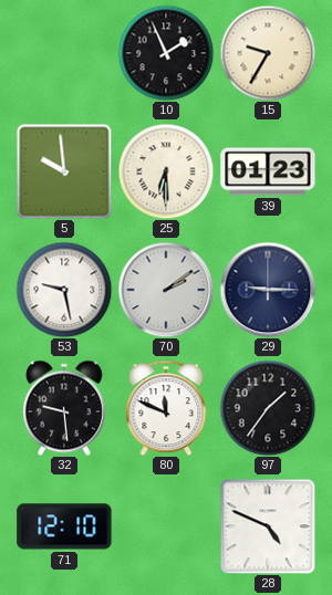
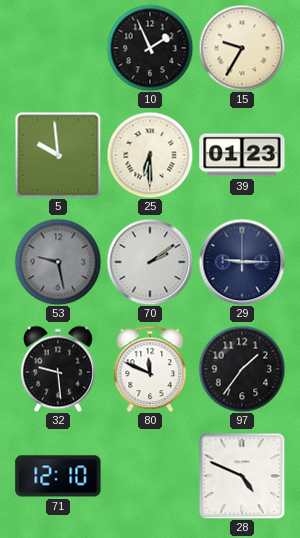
53 dial: white -> grey (58, 262)
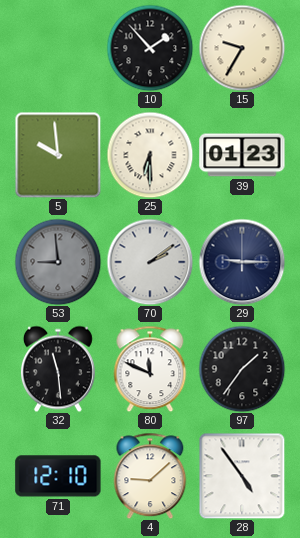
10: 1:56 -> 1:53 (150, 48)
53: 9:28 -> 8:59 (58, 262)
32: 9:29 -> 11:29 (58, 369)
4: none -> 9:08 (150, 476)
28: 4:49 -> 4:54 (242, 476)
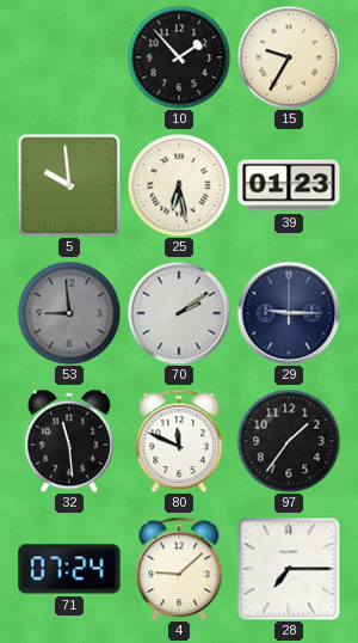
25: 6:30 -> 6:28 (179, 185)
71: 12:10 -> 07:24 (69, 569)
28: 4:54 -> 7:15 (289, 569)
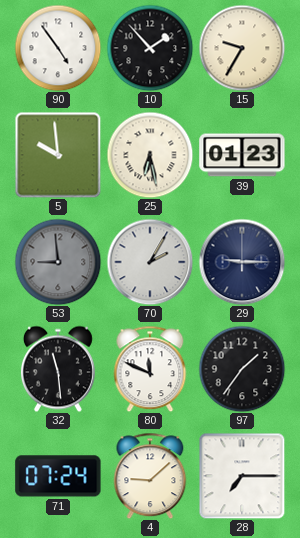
90: none -> 4:54 (58, 48)
70: 2:09 -> 2:05 (150, 262)
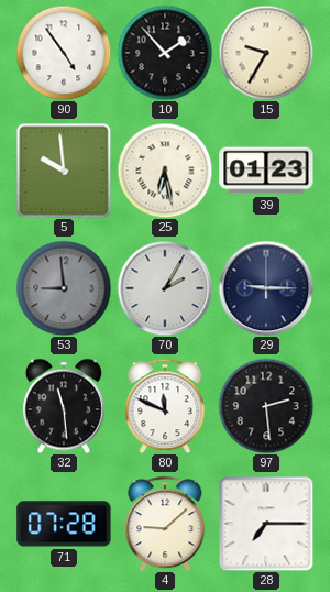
97: 1:36 -> 2:29 (266, 406)
71: 07:24 -> 07:28 (64, 524)
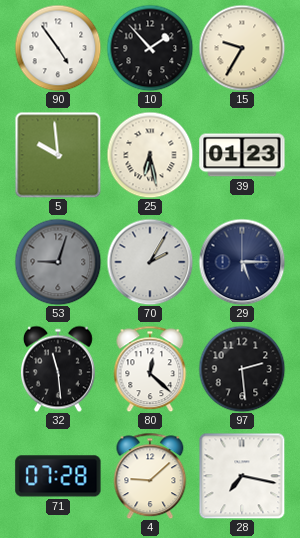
53: 8:59 -> 9:03 (58, 262)
29: 9:15 -> 5:15 (242, 262)
80: 11:49 -> 12:22 (150, 369)
28: 7:15 -> 7:17 (242, 476)
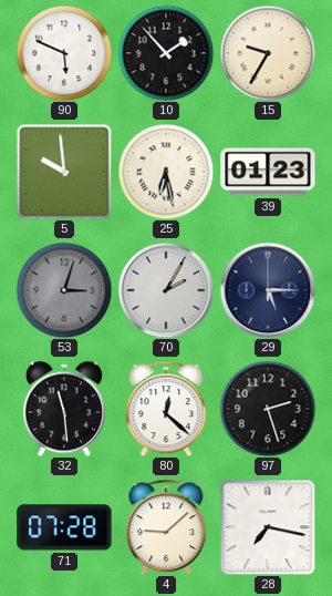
90: 4:54 -> 5:49 (64, 53)
53: 9:03 -> 3:03 (64, 290)
97: 2:29 -> 2:27 (268, 409)
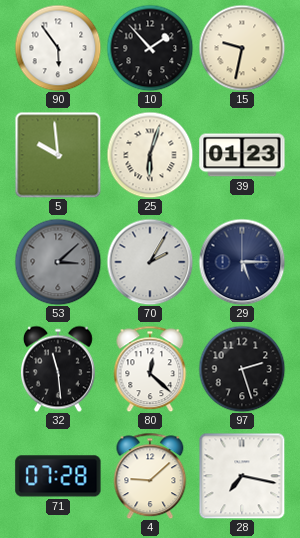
90: 5:49 -> 5:54 (58, 48)
15: 9:35 -> 9:32 (242, 48)
25: 6:28 -> 6:03 (150, 155)
53: 3:03 -> 3:08 (58, 262)
